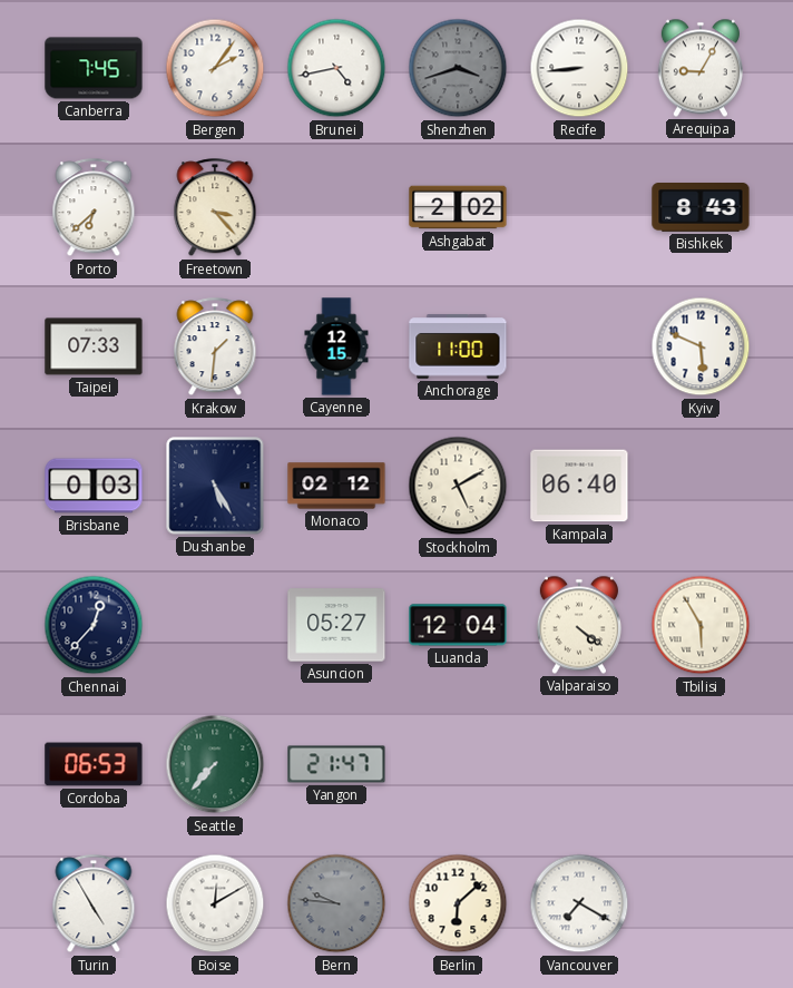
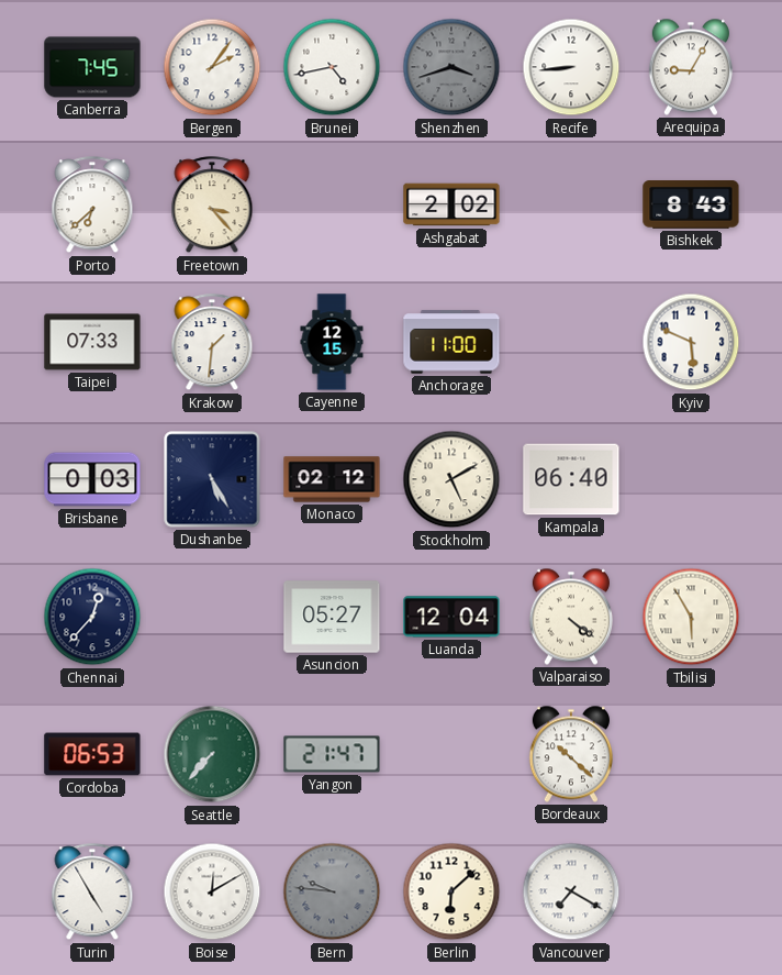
Bordeaux: none -> 10:22 (571, 754)
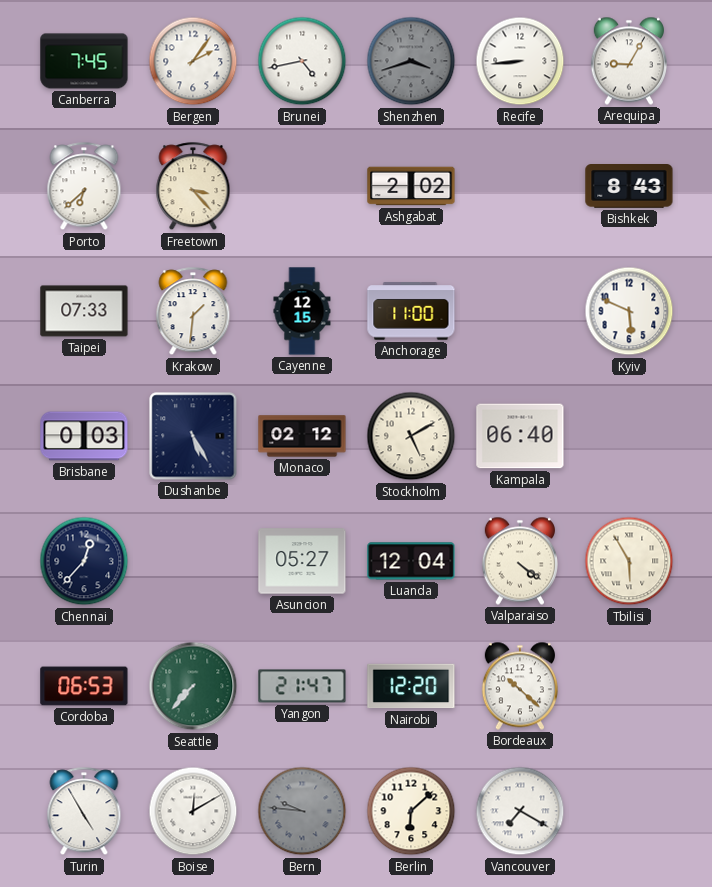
Nairobi: none -> 12:20 (411, 686)
